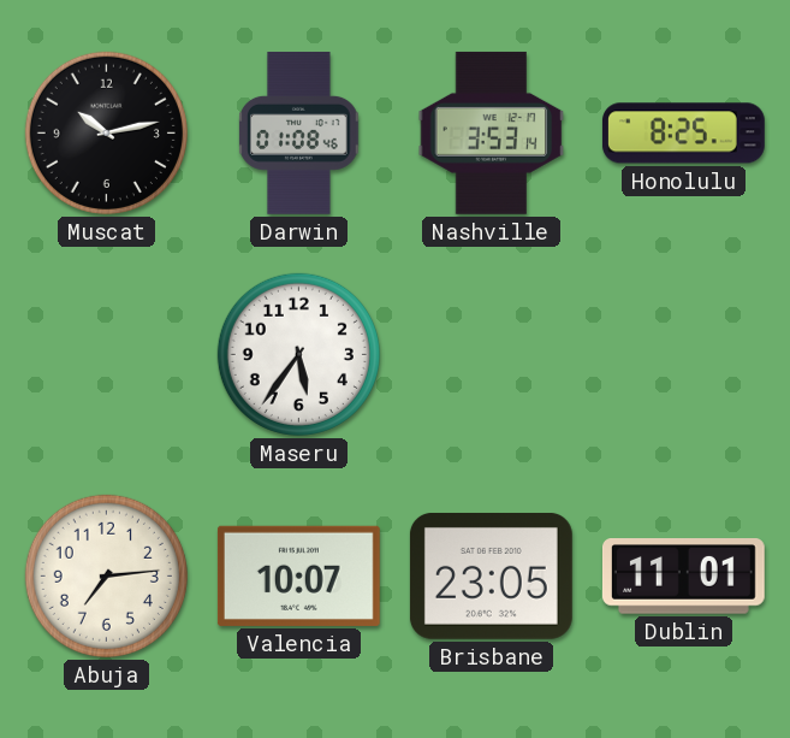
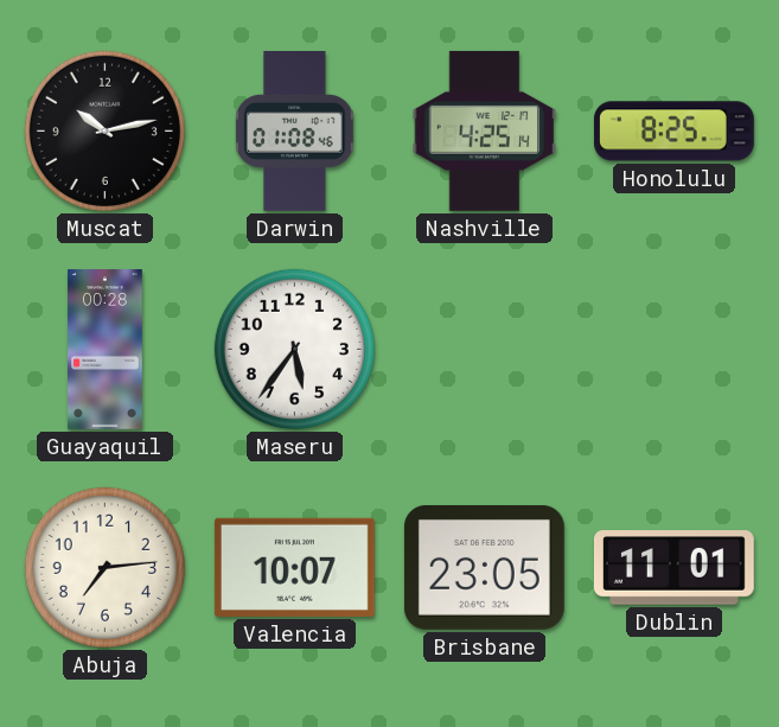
Nashville: 3:53 -> 4:25 (485, 130)
Guayaquil: none -> 00:28 (106, 350)
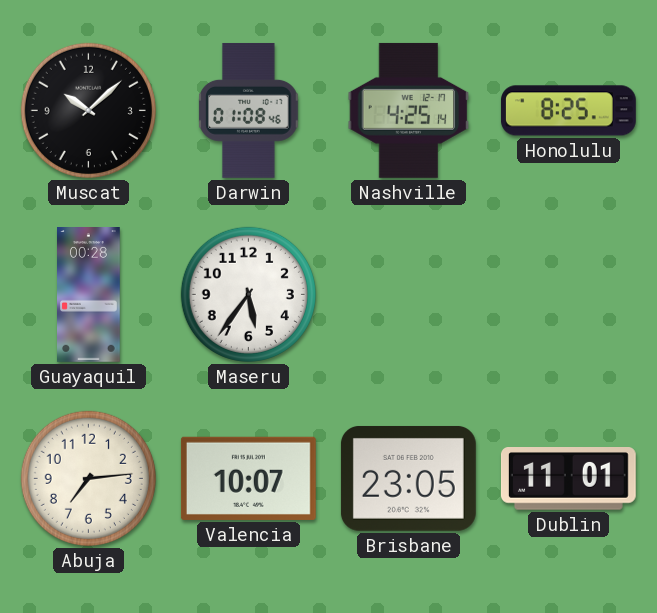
Muscat: 10:13 -> 10:08 (88, 110)
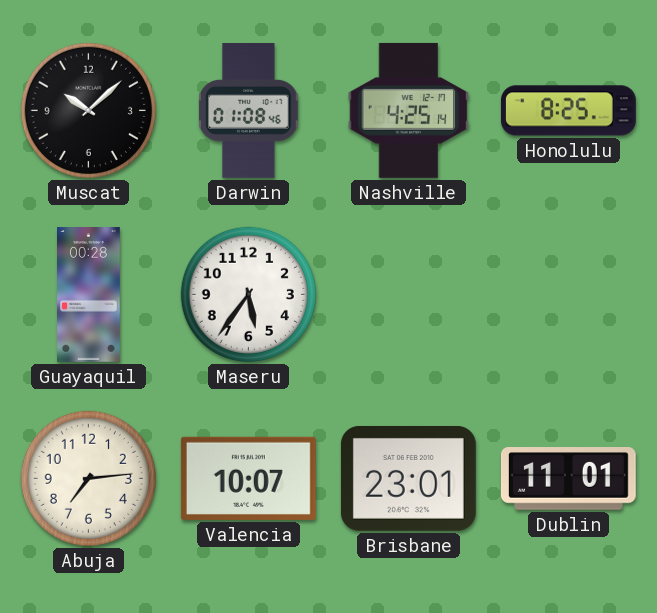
Brisbane: 23:05 -> 23:01 (408, 478)
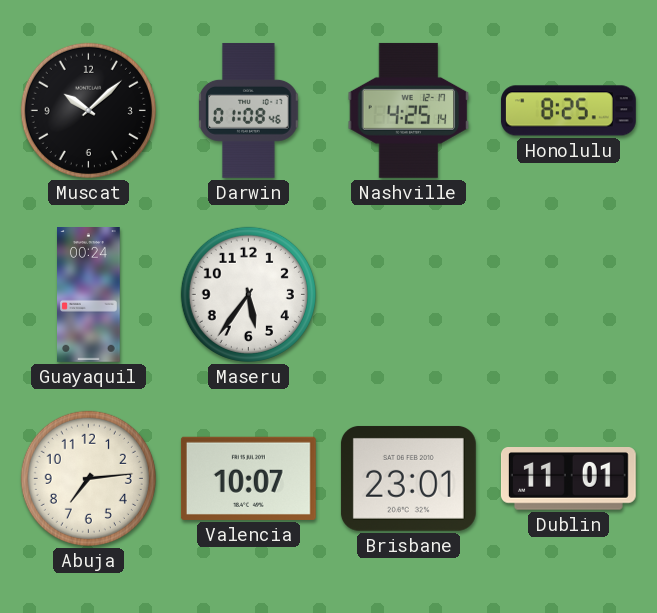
Guayaquil: 00:28 -> 00:24 (89, 295)
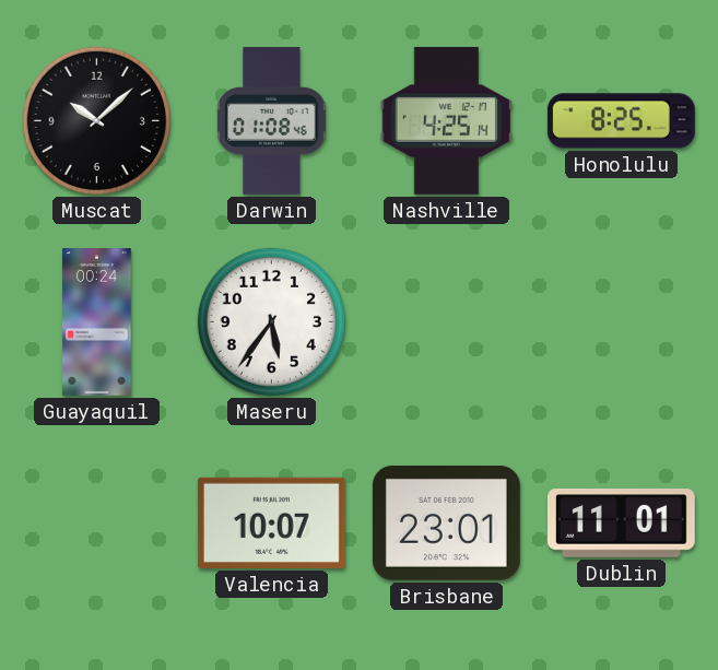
Abuja: 7:14 -> none (88, 478)
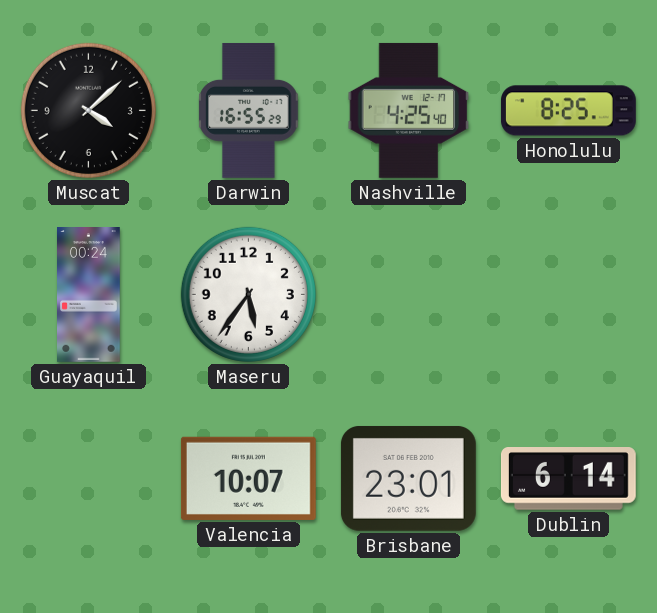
Muscat: 10:08 -> 4:08 (88, 110)
Darwin: 01:08 -> 16:55 (249, 110)
Nashville: 4:25:14 -> 4:25:40 (409, 110)
Dublin: 11:01 -> 6:14 (568, 479)
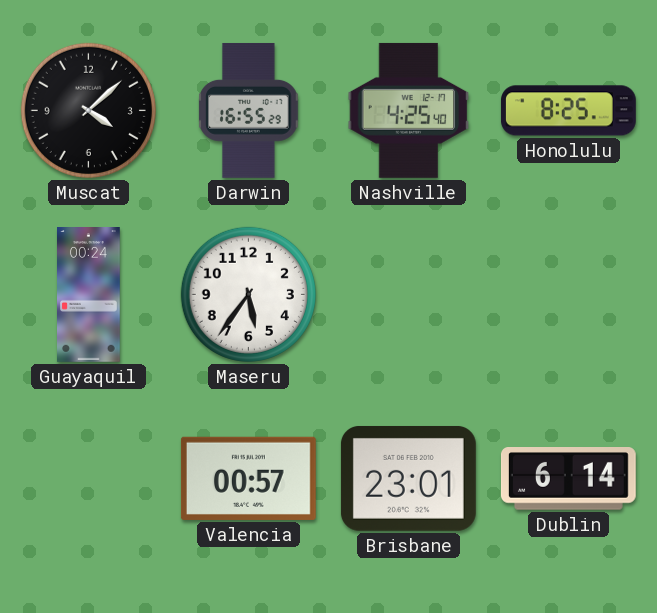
Valencia: 10:07 -> 00:57 (248, 478)
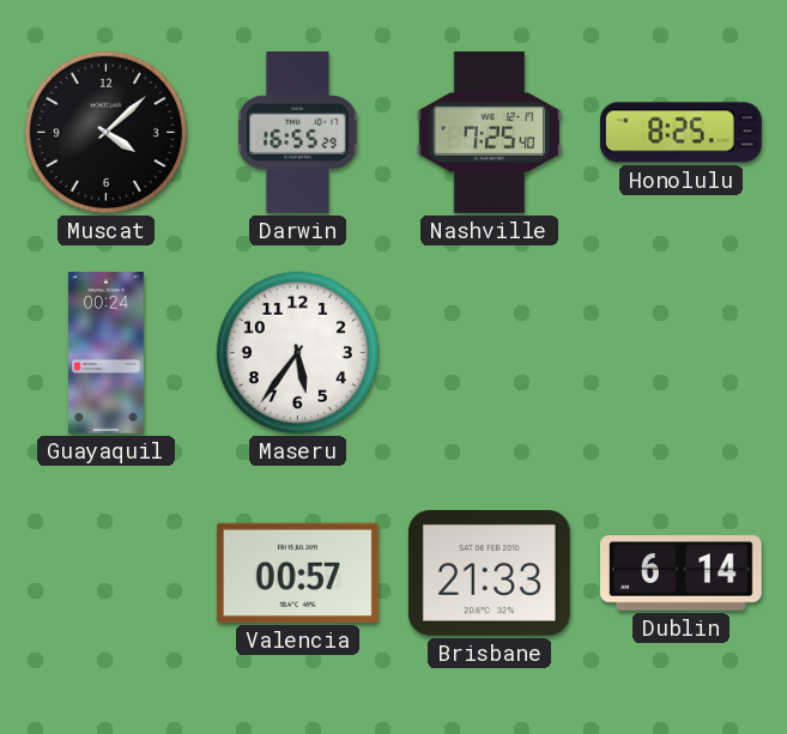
Nashville: 4:25 -> 7:25 (490, 132)
Brisbane: 23:01 -> 21:33 (489, 572)
